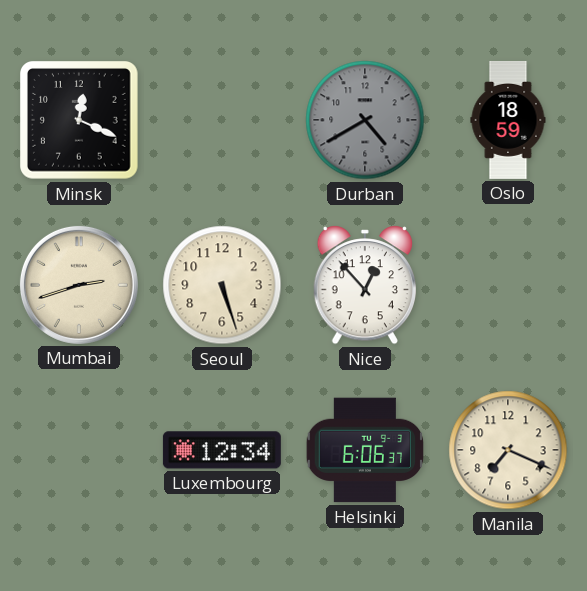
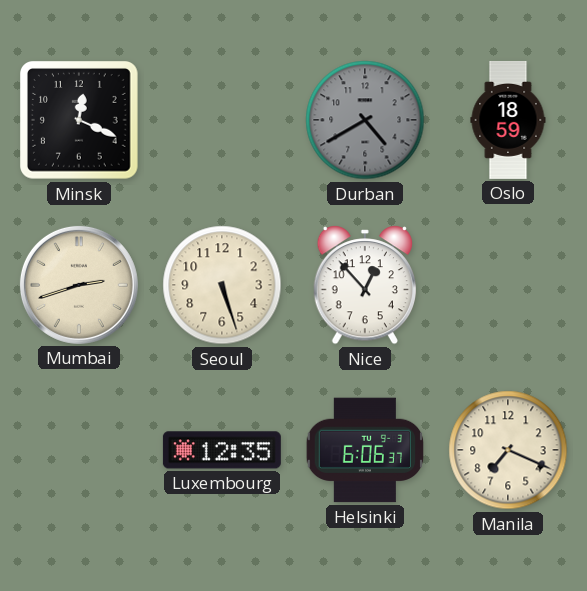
Luxembourg: 12:34 -> 12:35 (222, 450)
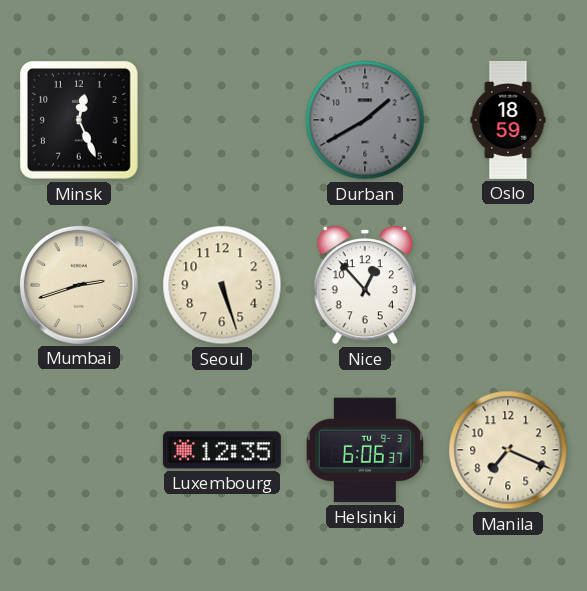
Minsk: 12:19 -> 12:26 (80, 121)
Durban: 4:40 -> 1:40 (365, 120)
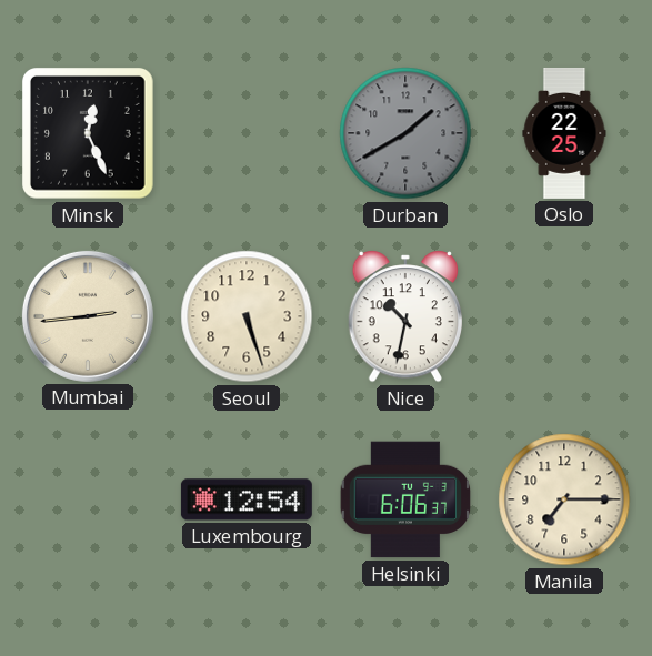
Oslo: 18:59 -> 22:25 (564, 133)
Mumbai: 2:42 -> 2:44 (88, 316)
Nice: 12:53 -> 10:32 (404, 316)
Luxembourg: 12:35 -> 12:54 (247, 499)
Manila: 7:19 -> 7:15 (564, 499)
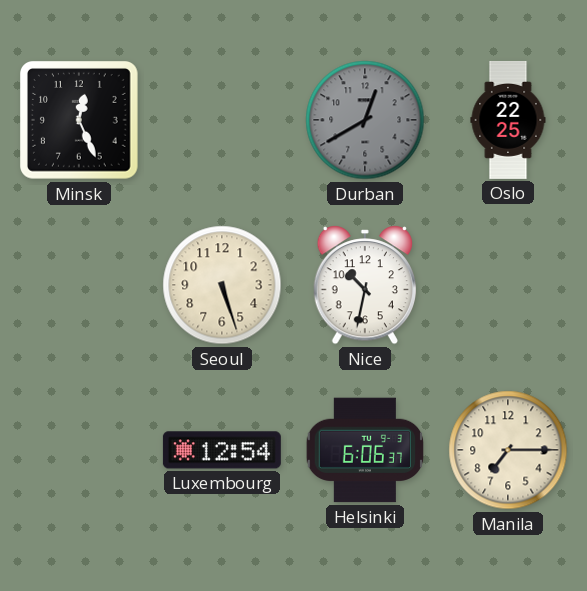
Durban: 1:40 -> 12:40 (365, 120)
Mumbai: 2:44 -> none (88, 316)
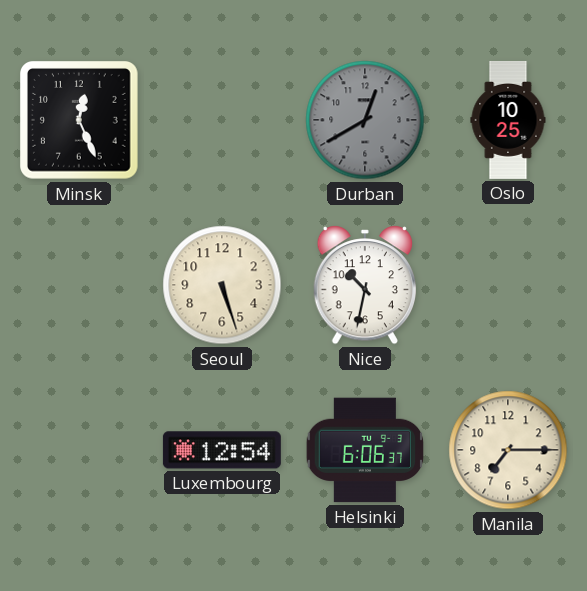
Oslo: 22:25 -> 10:25 (508, 120)
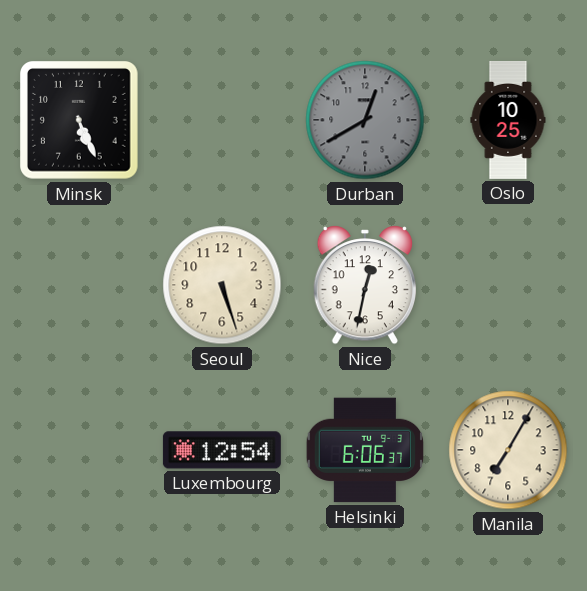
Minsk: 12:26 -> 5:26 (80, 121)
Nice: 10:32 -> 12:32 (364, 285)
Manila: 7:15 -> 7:05 (508, 450)
